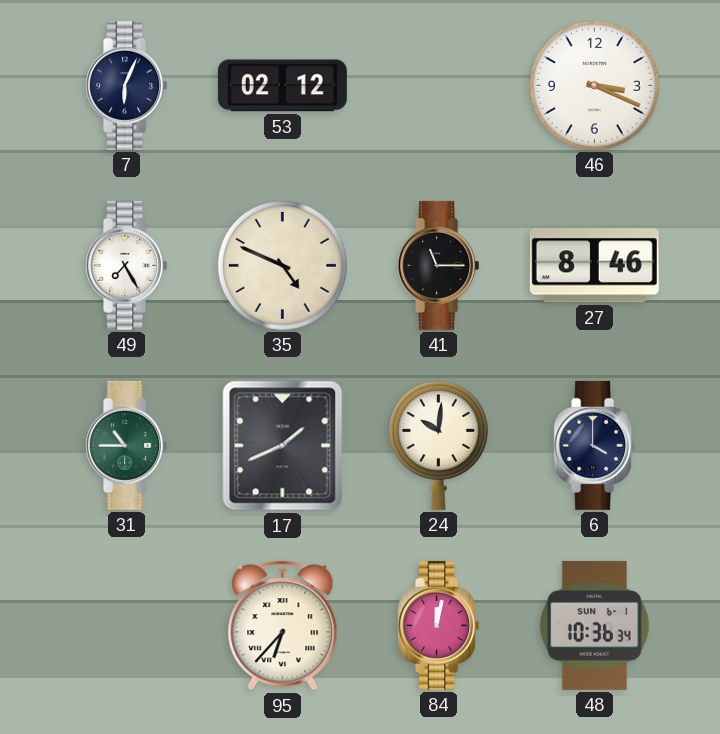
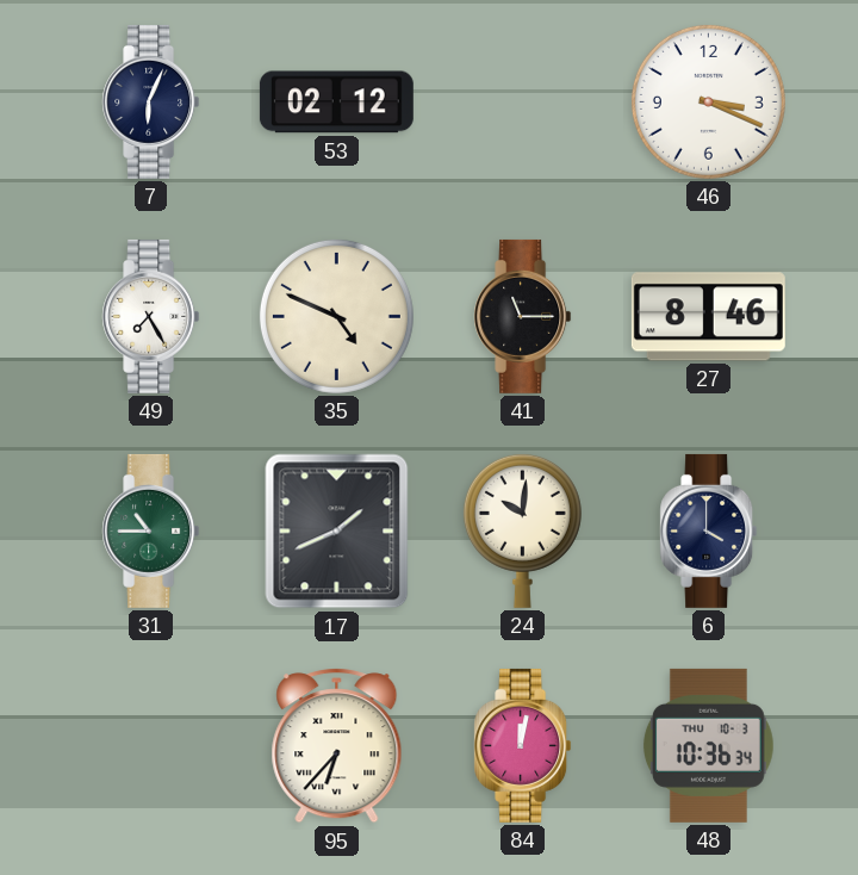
48 date: SUN 6-1 -> THU 10-3 (708, 745)
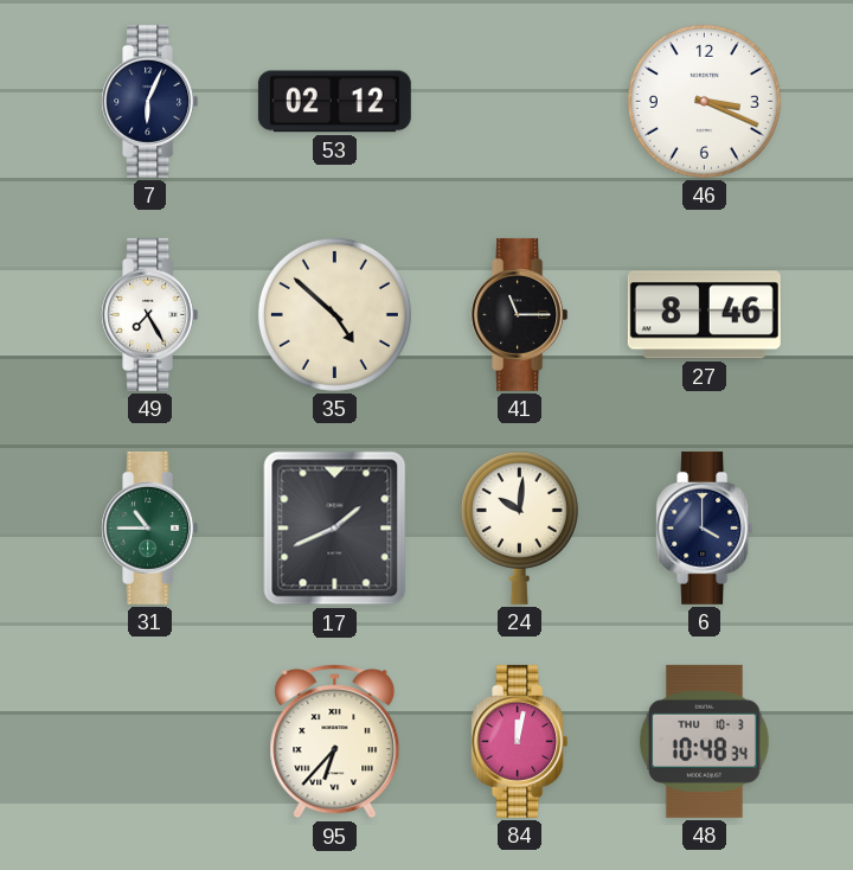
35: 4:49 -> 4:52 (334, 314)
48: 10:36 -> 10:48 (704, 741)
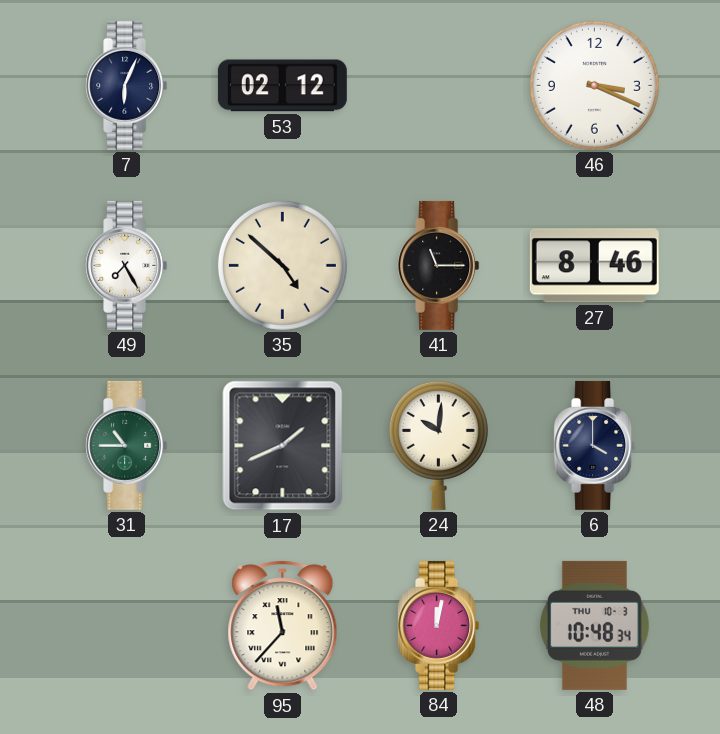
95: 6:37 -> 11:37 (283, 626)
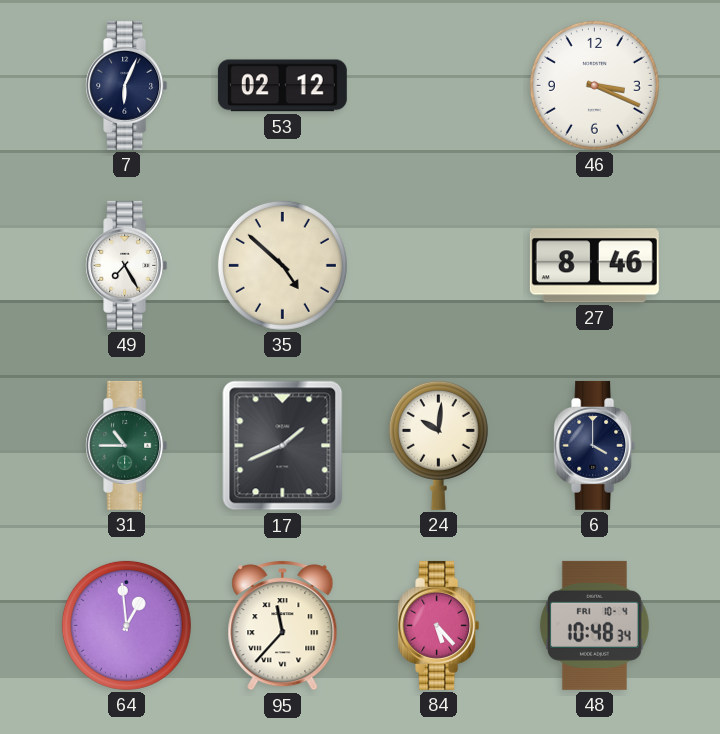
41: 11:15 -> none (439, 265)
64: none -> 12:59 (126, 625)
84: 12:02 -> 5:23 (439, 625)
48 date: THU 10-3 -> FRI 10-4 (594, 625)
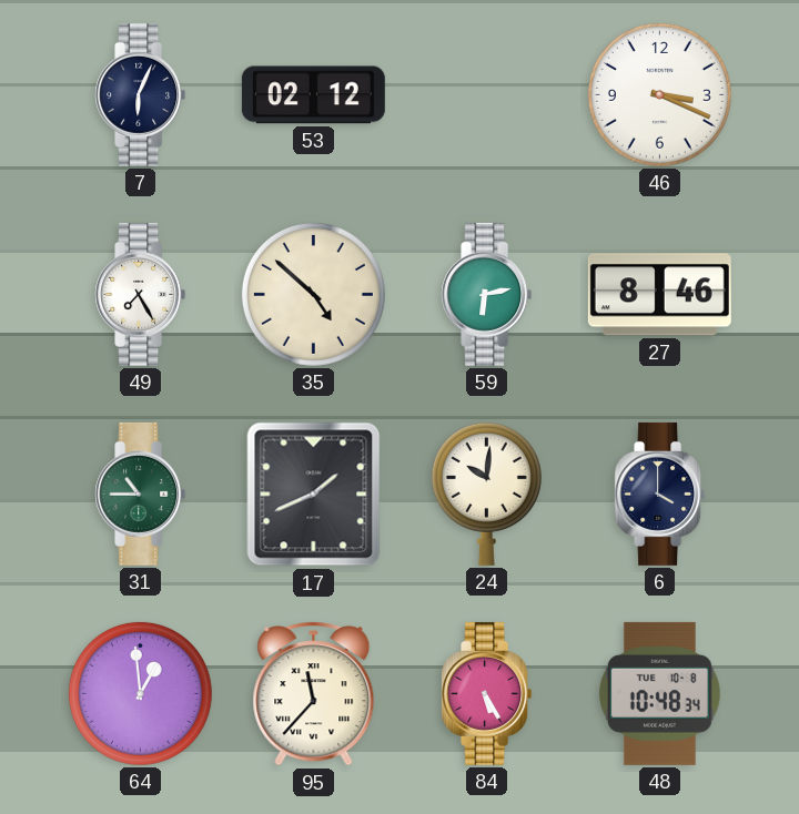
59: none -> 6:13 (487, 294)
84: 5:23 -> 5:25 (487, 693)
48 date: FRI 10-4 -> TUE 10-8 (659, 693)
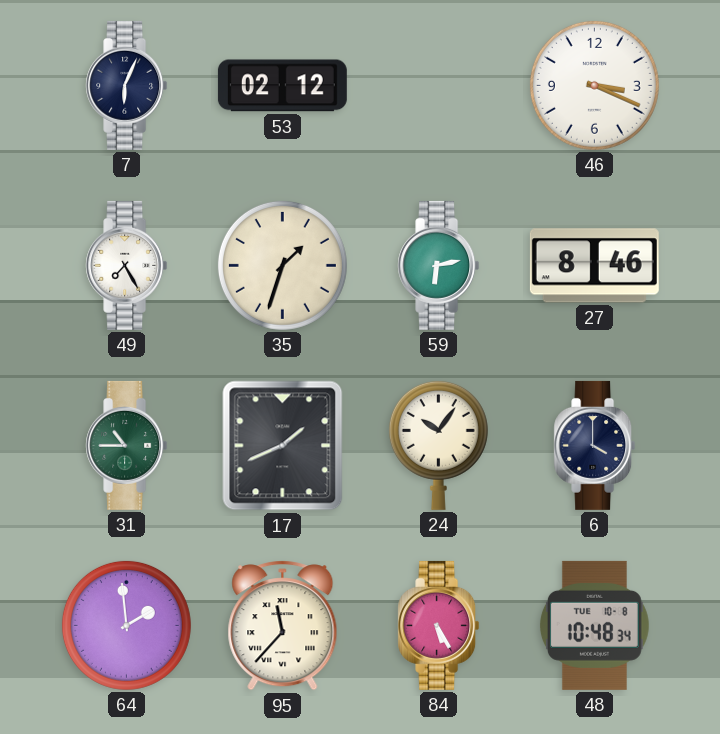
35: 4:52 -> 1:33 (282, 265)
24: 10:01 -> 10:06 (438, 445)
64: 12:59 -> 1:59 (126, 625)
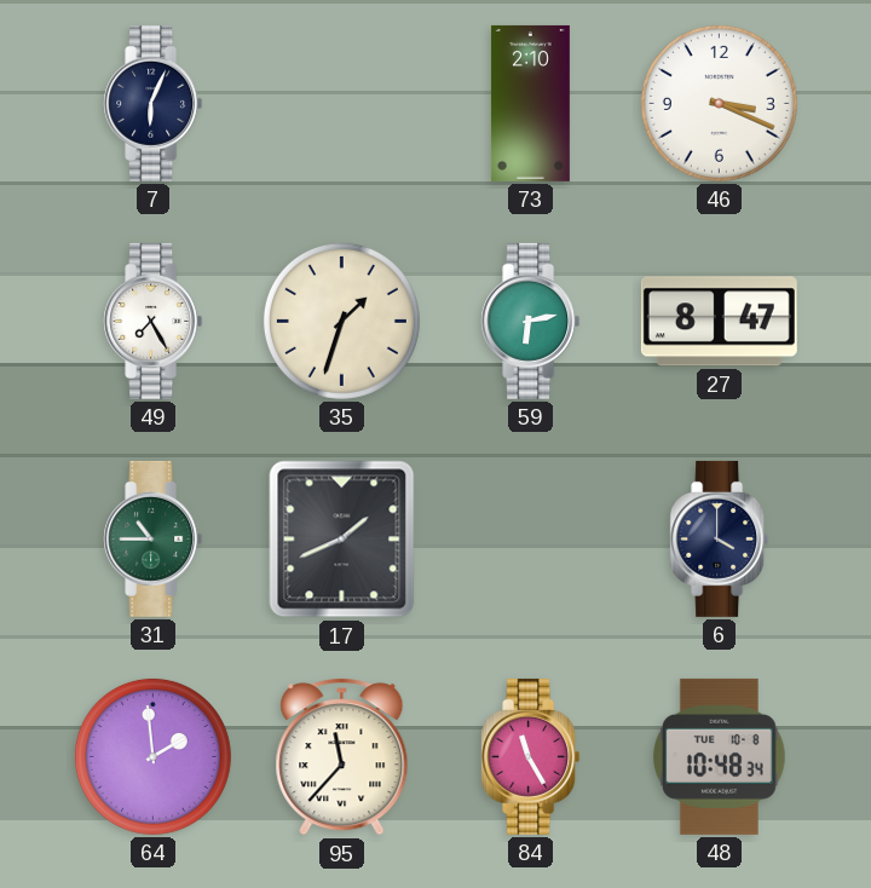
53: 02:12 -> none (282, 86)
73: none -> 2:10 (530, 103)
27: 8:46 -> 8:47 (719, 322)
24: 10:06 -> none (438, 445)
84: 5:25 -> 11:25 (531, 756)
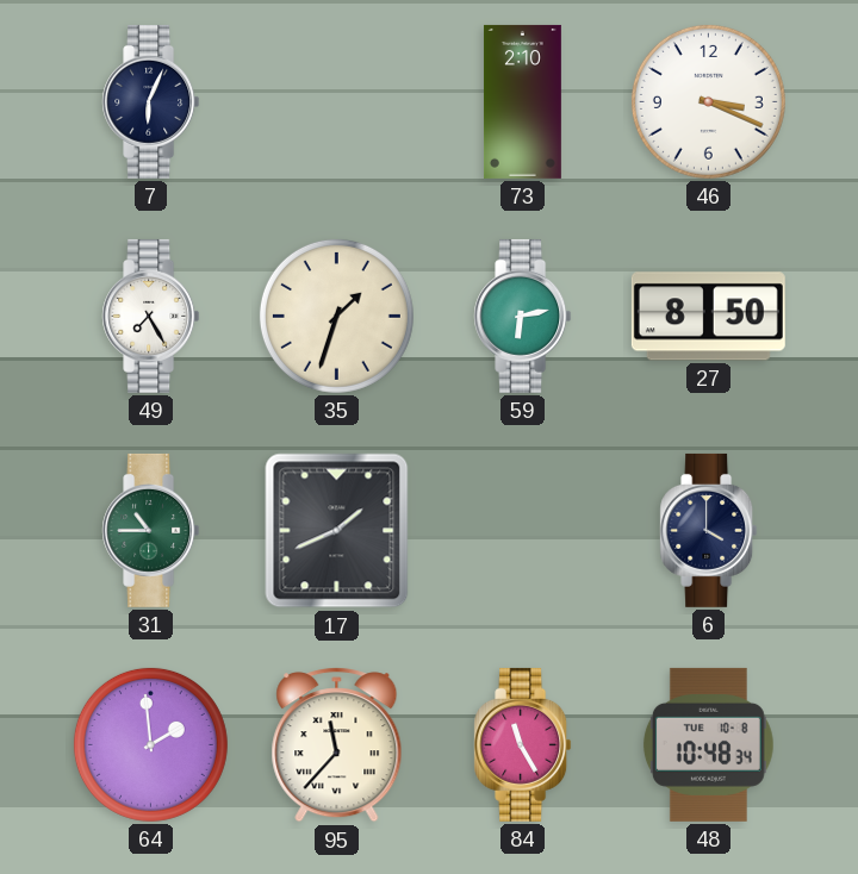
27: 8:47 -> 8:50 (708, 317)
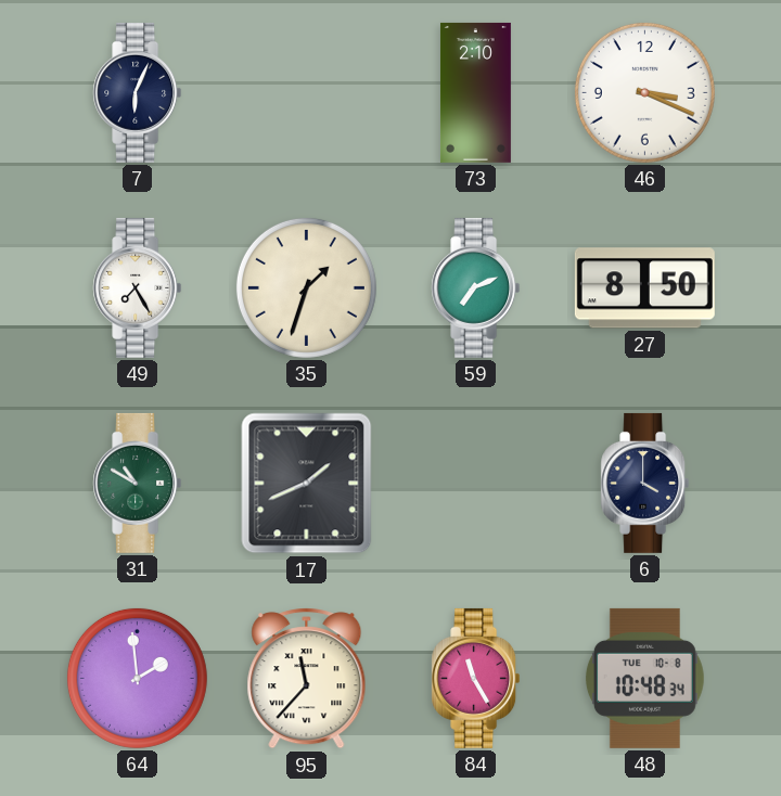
59: 6:13 -> 7:11 (476, 287)
31: 10:45 -> 10:50 (138, 483)
